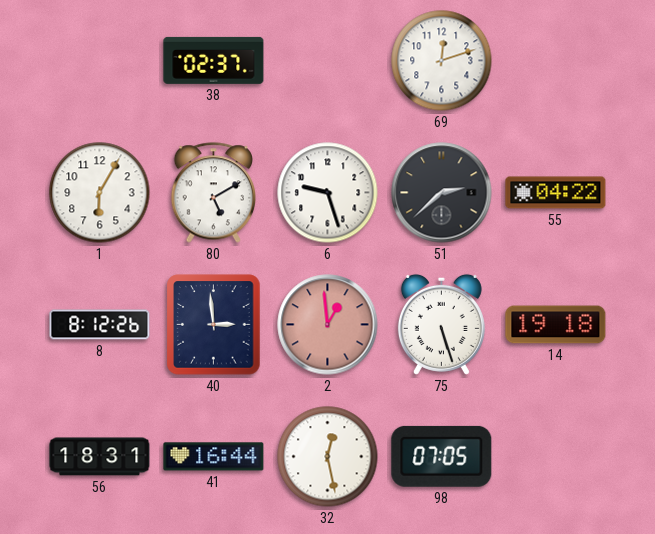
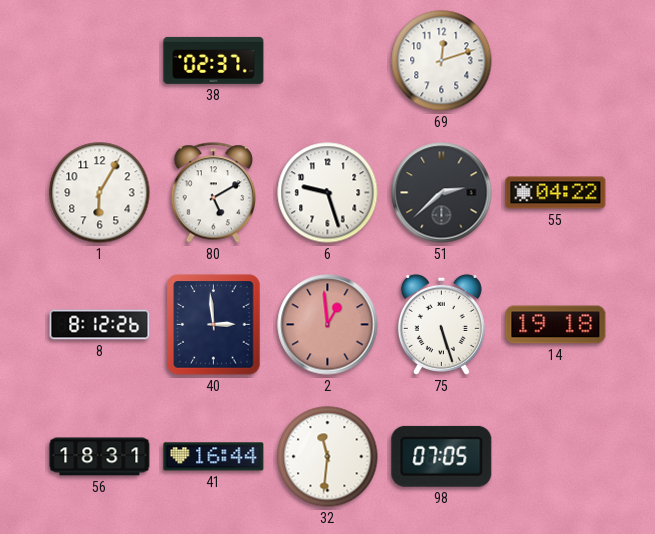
32: 12:28 -> 11:31 (328, 457)
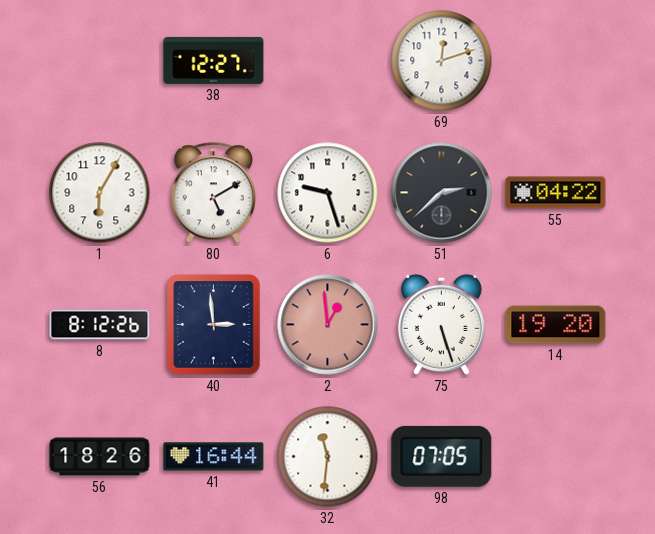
38: 02:37 -> 12:27 (214, 60)
14: 19:18 -> 19:20 (556, 325)
56: 18:31 -> 18:26 (100, 457)
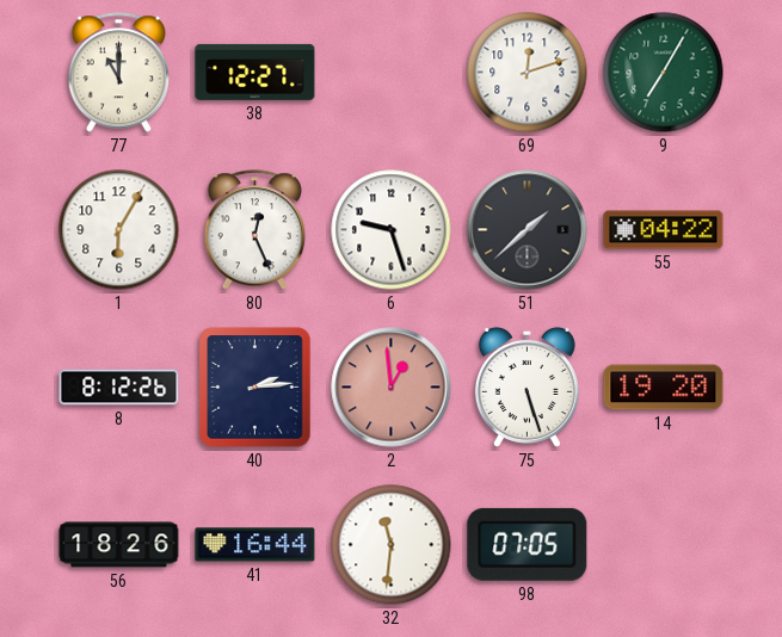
77: none -> 11:00 (118, 73)
9: none -> 7:05 (664, 73)
80: 5:10 -> 12:26 (254, 230)
51: 2:38 -> 1:38 (528, 230)
40: 2:59 -> 2:14 (255, 388)
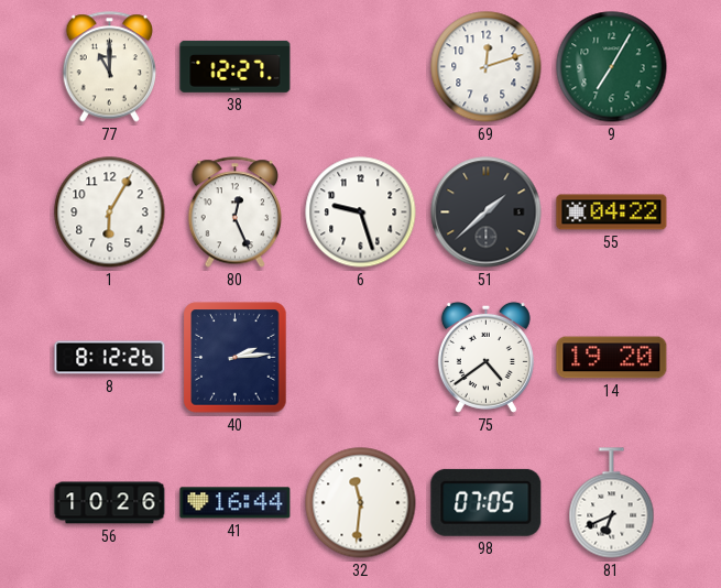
2: 12:59 -> none (392, 388)
75: 5:27 -> 4:39 (485, 357)
56: 18:26 -> 10:26 (110, 503)
81: none -> 6:41 (612, 503)
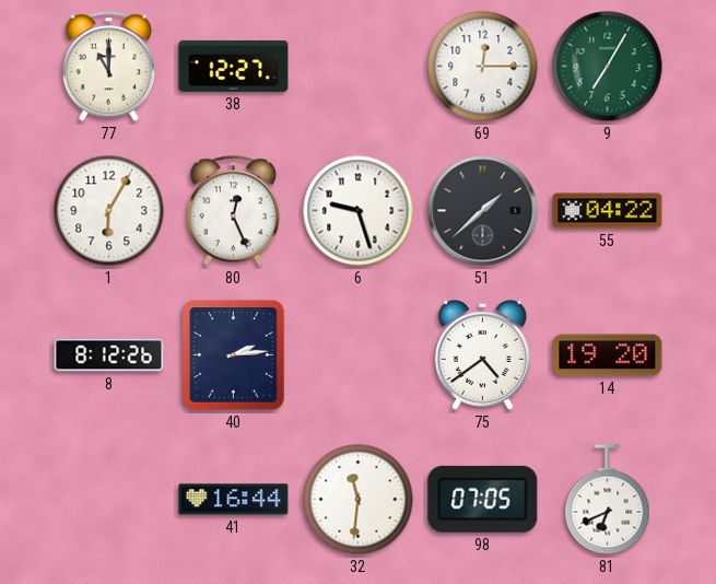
69: 12:12 -> 12:15 (483, 67)
56: 10:26 -> none (110, 503)
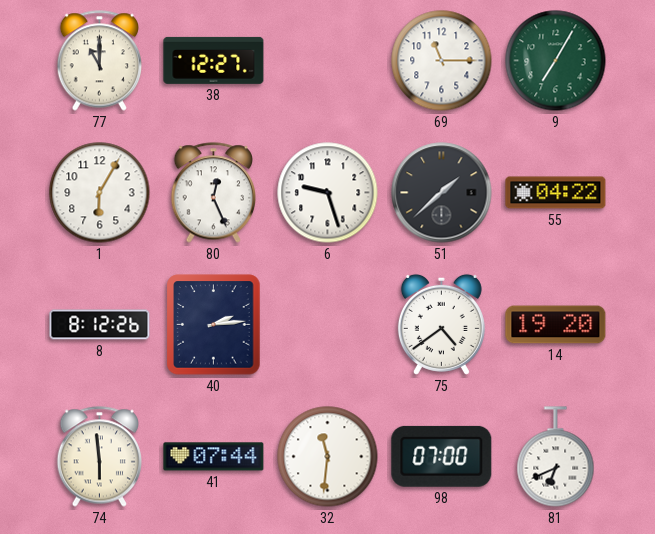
69: 12:15 -> 11:15 (442, 61)
74: none -> 5:59 (99, 457)
41: 16:44 -> 07:44 (214, 457)
98: 07:05 -> 07:00 (442, 456)
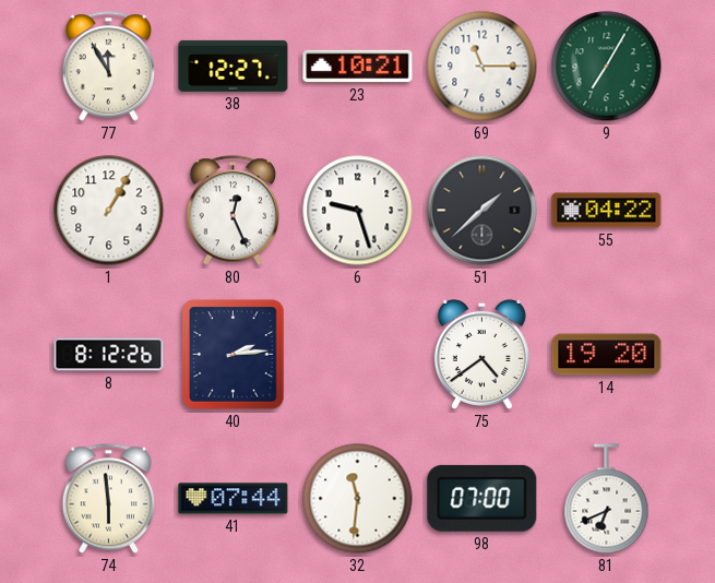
77: 11:00 -> 11:55 (108, 67)
23: none -> 10:21 (358, 67)
1: 6:05 -> 1:05 (109, 211)
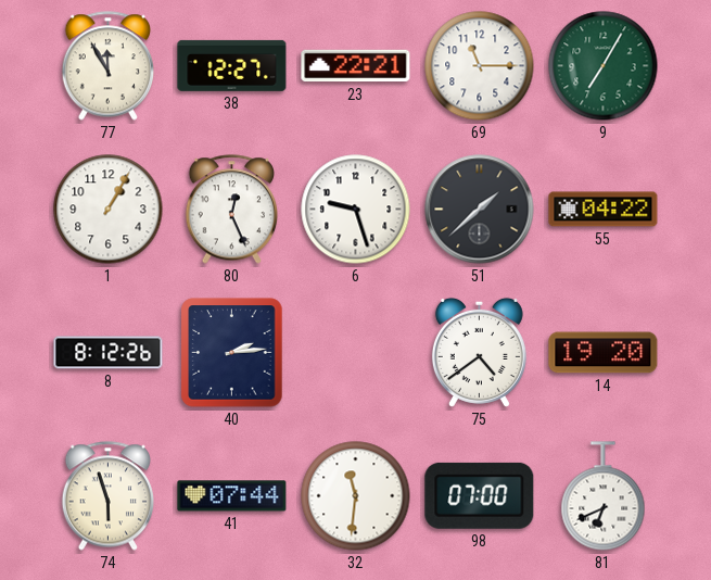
23: 10:21 -> 22:21 (356, 66)
74: 5:59 -> 5:57 (107, 496)
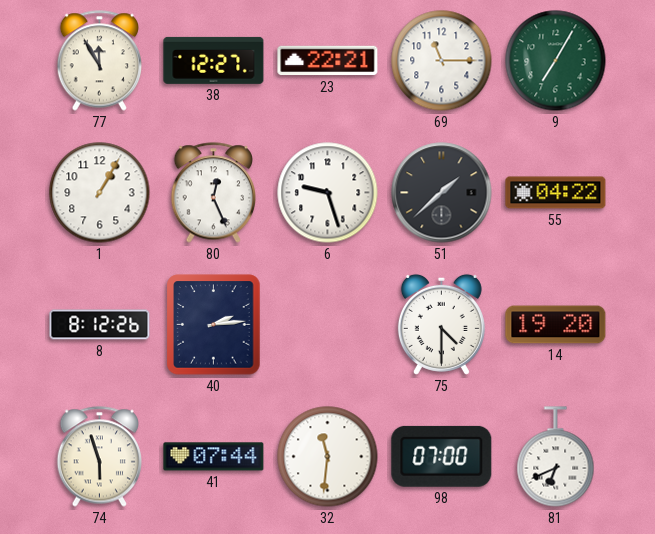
75: 4:39 -> 4:30 (441, 324)
